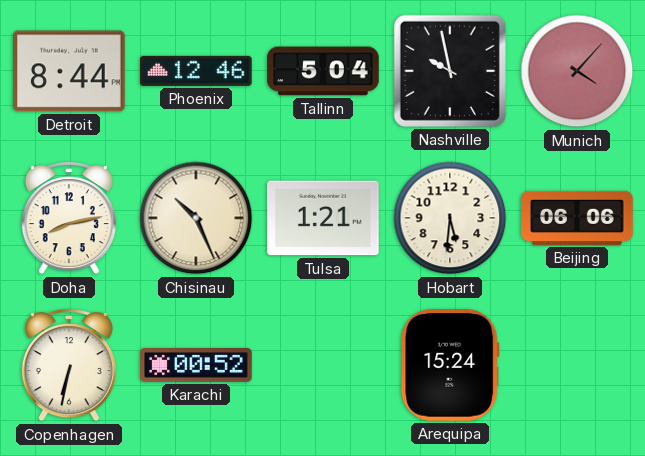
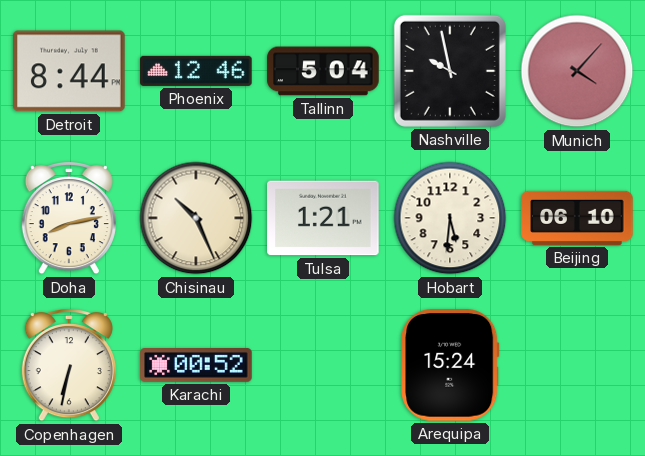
Beijing: 06:06 -> 06:10 (577, 218)
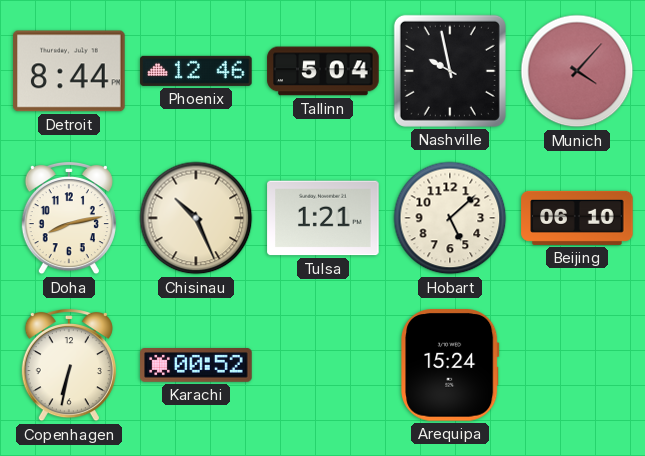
Hobart: 5:31 -> 5:08 (450, 218)
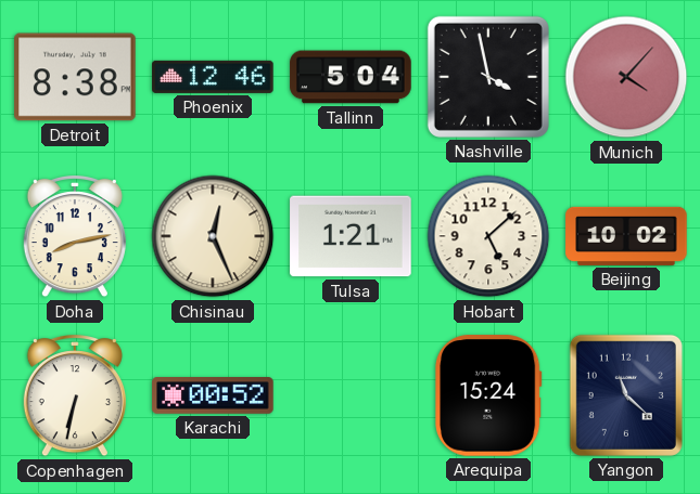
Detroit: 8:44 -> 8:38 (75, 77)
Nashville: 9:58 -> 3:58 (488, 77)
Chisinau: 10:26 -> 12:26 (213, 236)
Beijing: 06:10 -> 10:02 (626, 236)
Yangon: none -> 11:22 (626, 395)
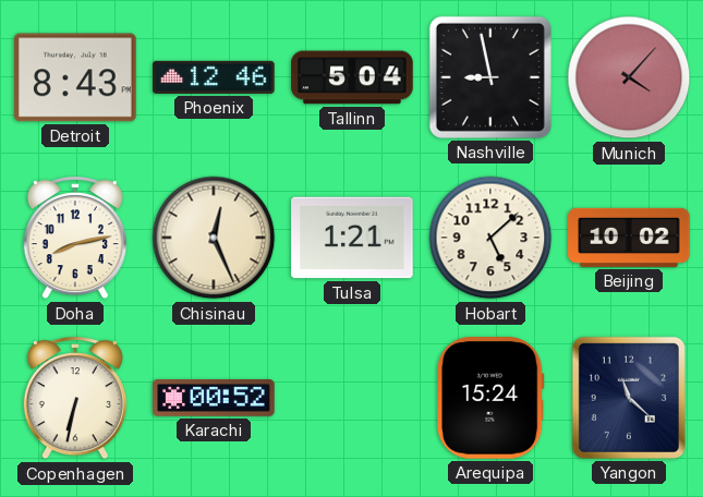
Detroit: 8:38 -> 8:43 (75, 77)
Nashville: 3:58 -> 8:58 (490, 77)
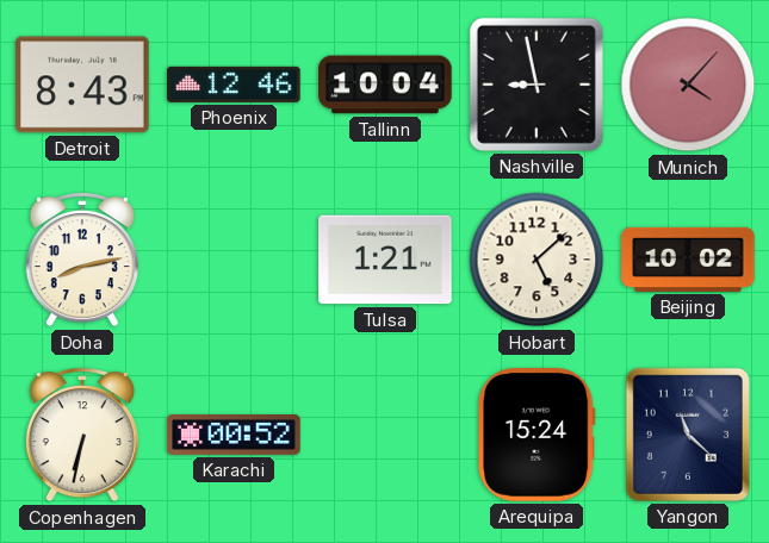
Tallinn: 5:04 -> 10:04 (385, 85)
Chisinau: 12:26 -> none (214, 238)
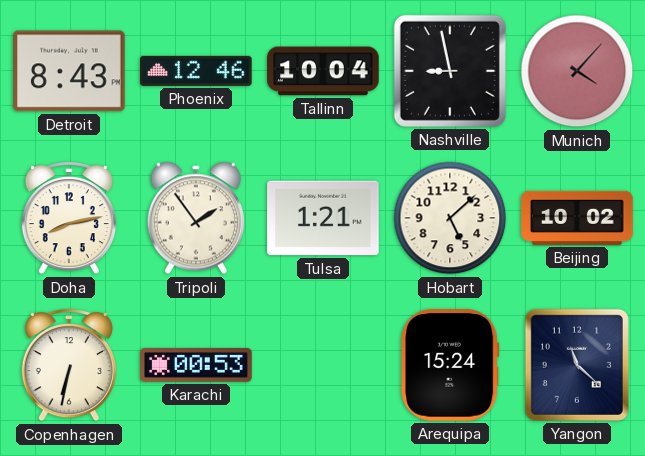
Tripoli: none -> 1:54 (196, 218)
Karachi: 00:52 -> 00:53 (196, 366)
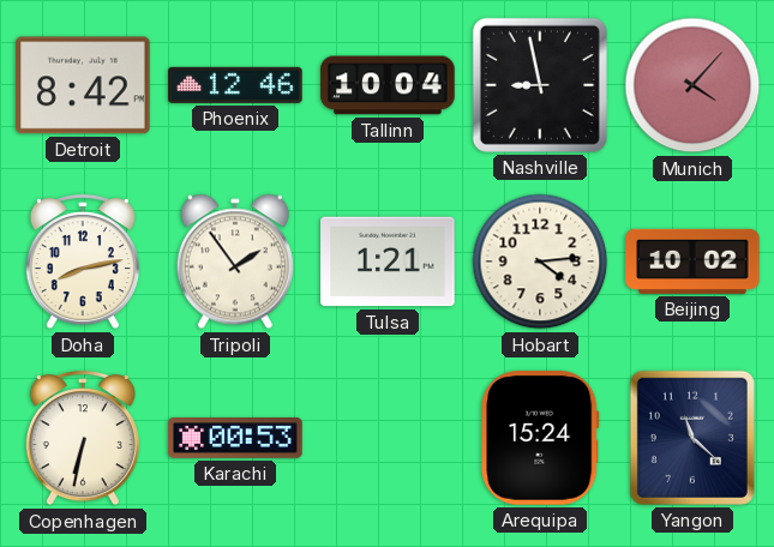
Detroit: 8:43 -> 8:42 (83, 85)
Hobart: 5:08 -> 4:14 (540, 262)
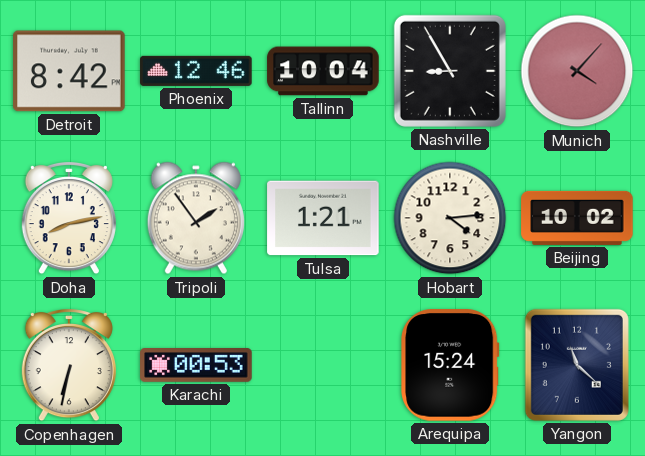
Nashville: 8:58 -> 8:55 (450, 71)
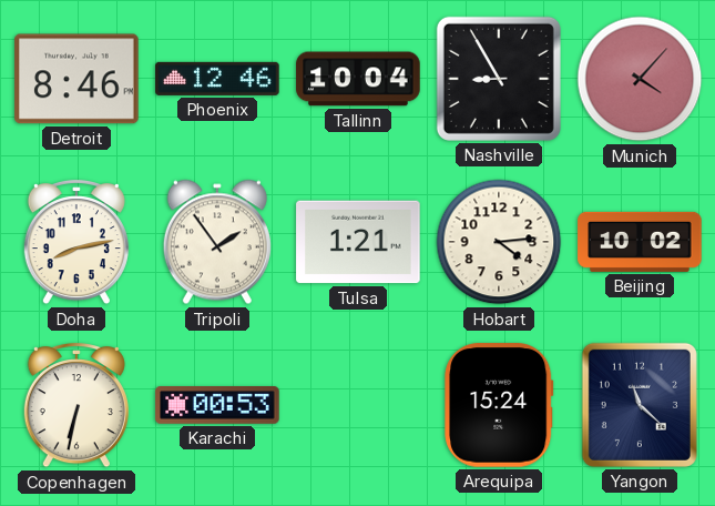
Detroit: 8:42 -> 8:46 (76, 79)
